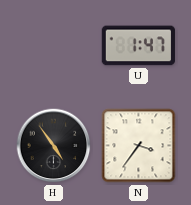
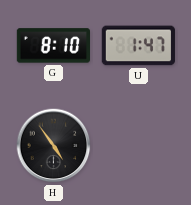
G: none -> 8:10 (53, 46)
N: 3:36 -> none (139, 146)
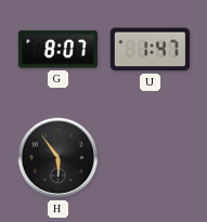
G: 8:10 -> 8:07 (57, 50)
H: 4:54 -> 5:54 (59, 158)
